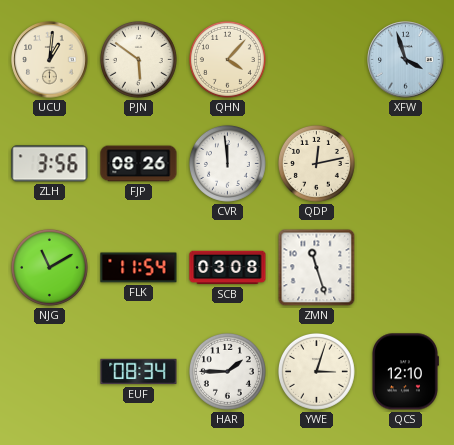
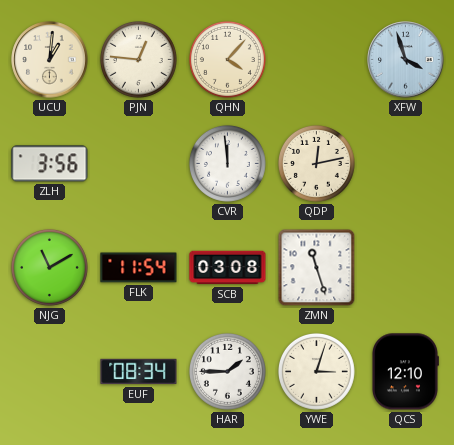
PJN: 5:51 -> 12:46 (138, 59)
FJP: 08:26 -> none (139, 164)
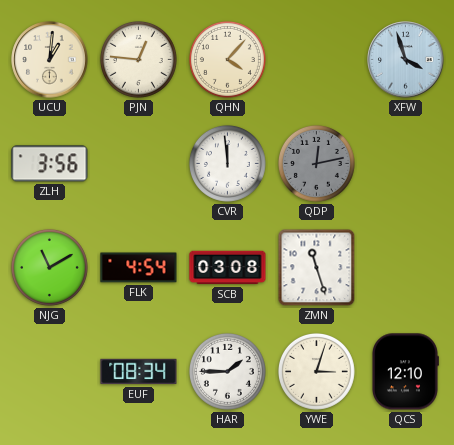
QDP dial: cream -> grey (316, 163)
FLK: 11:54 -> 4:54 (139, 268)
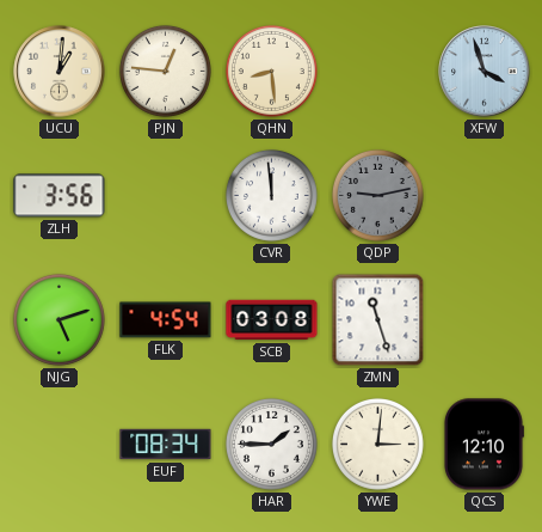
QHN: 4:07 -> 8:29 (271, 71)
QDP: 12:13 -> 9:13 (377, 195)
NJG: 11:10 -> 5:12 (58, 319)
YWE: 3:03 -> 3:01 (377, 444)
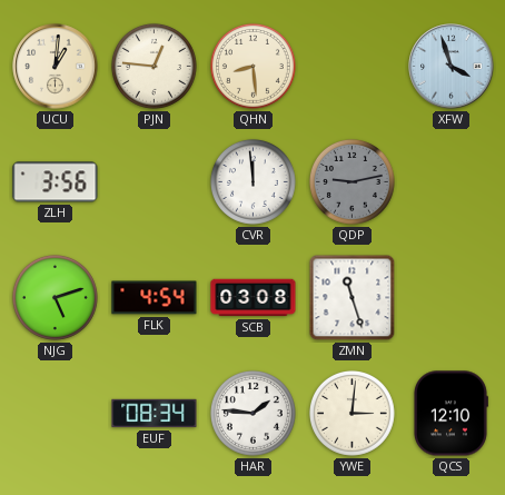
HAR: 1:45 -> 1:46 (253, 413)
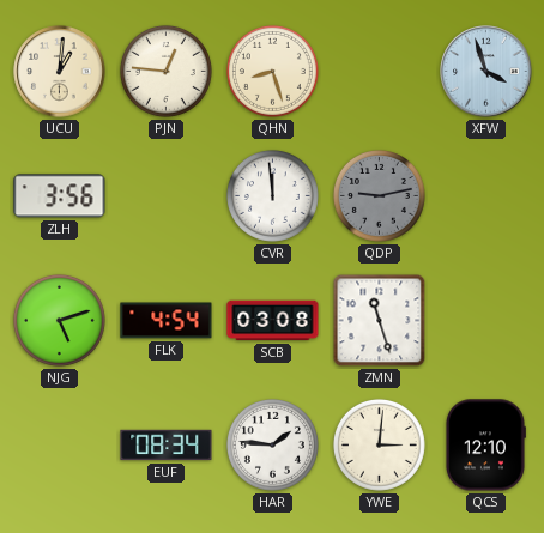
QHN: 8:29 -> 8:27 (272, 71)
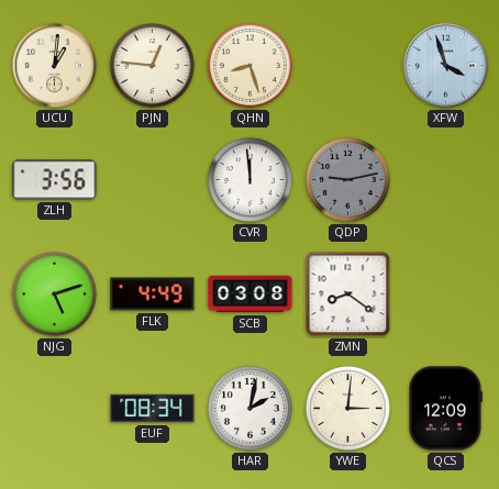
FLK: 4:54 -> 4:49 (153, 294)
ZMN: 11:27 -> 8:21 (348, 294)
HAR: 1:46 -> 2:02 (249, 408)
QCS: 12:10 -> 12:09 (445, 409)
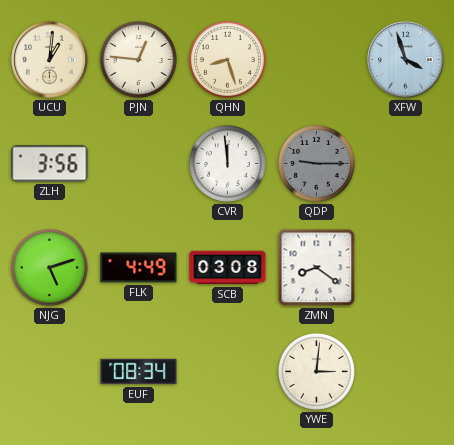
QDP: 9:13 -> 9:15 (316, 163)
HAR: 2:02 -> none (249, 408)
QCS: 12:09 -> none (445, 409)
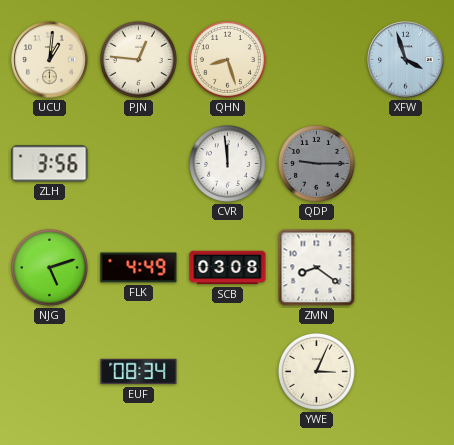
YWE: 3:01 -> 3:04 (316, 371)
